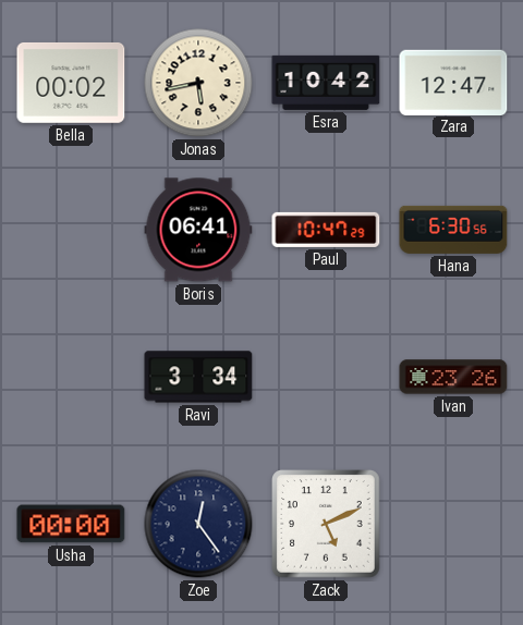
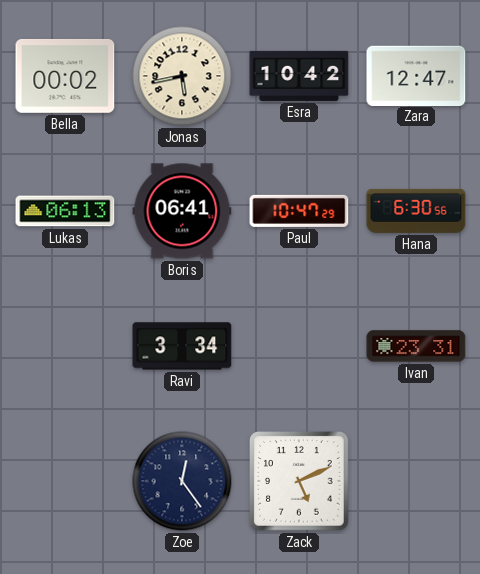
Lukas: none -> 06:13 (65, 211)
Ivan: 23:26 -> 23:31 (416, 346)
Usha: 00:00 -> none (71, 524)
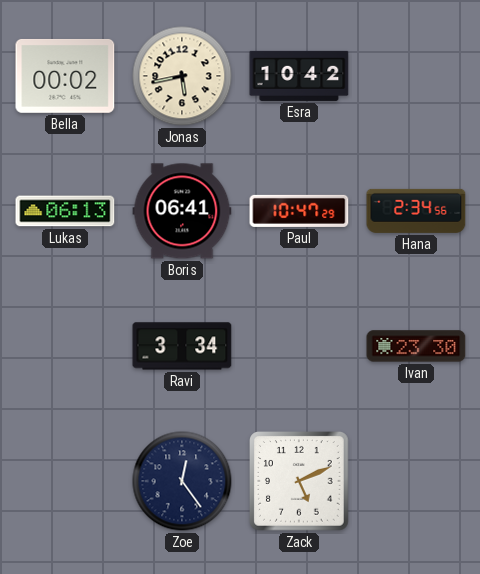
Zara: 12:47 -> none (416, 75)
Hana: 6:30 -> 2:34 (416, 211)
Ivan: 23:31 -> 23:30 (416, 346)
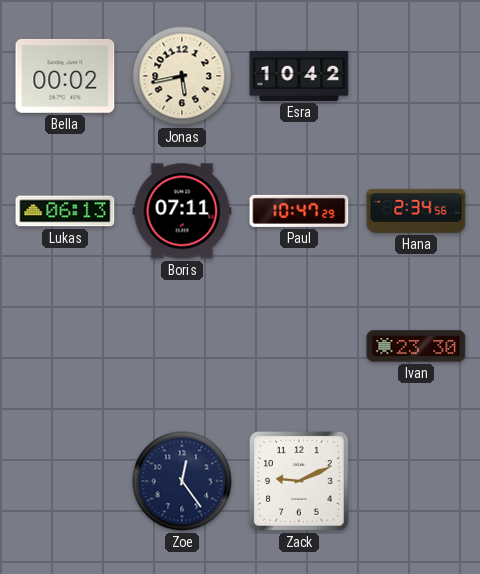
Boris: 06:41 -> 07:11 (182, 211)
Ravi: 3:34 -> none (182, 346)
Zack: 5:11 -> 9:11 (300, 482)
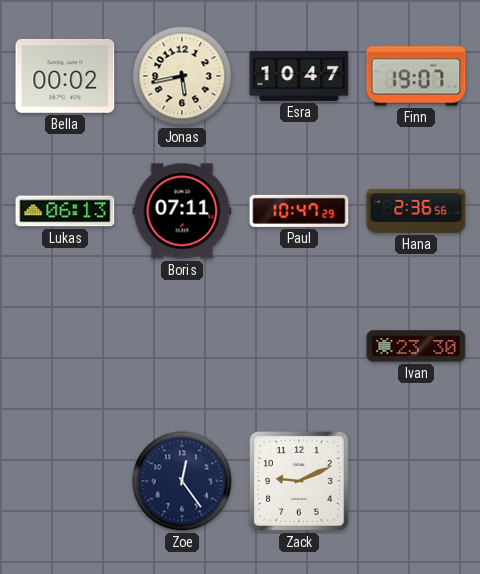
Esra: 10:42 -> 10:47 (299, 76)
Finn: none -> 19:07 (416, 76)
Hana: 2:34 -> 2:36 (416, 211)
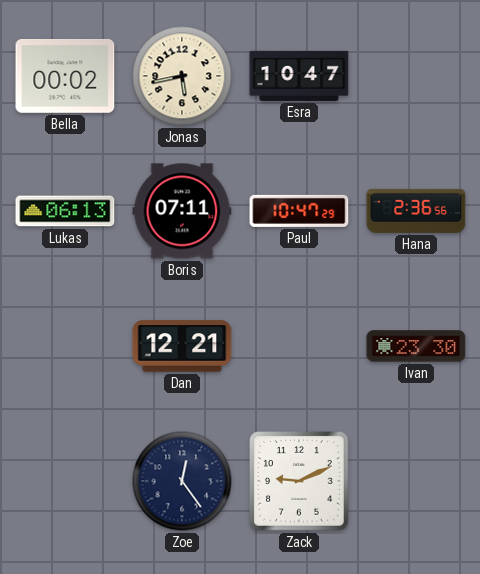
Finn: 19:07 -> none (416, 76)
Dan: none -> 12:21 (182, 346)
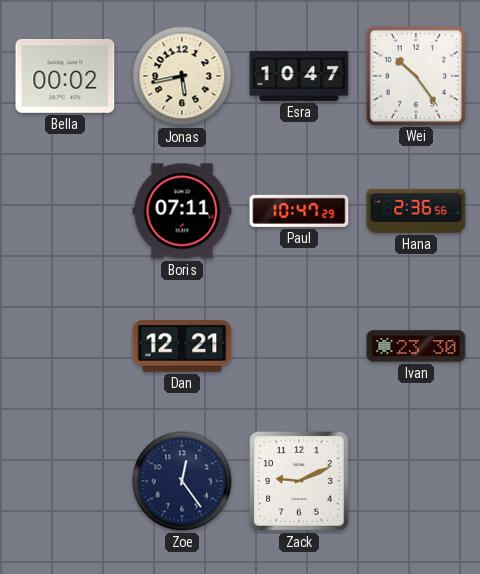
Wei: none -> 10:24 (415, 75)
Lukas: 06:13 -> none (65, 211)
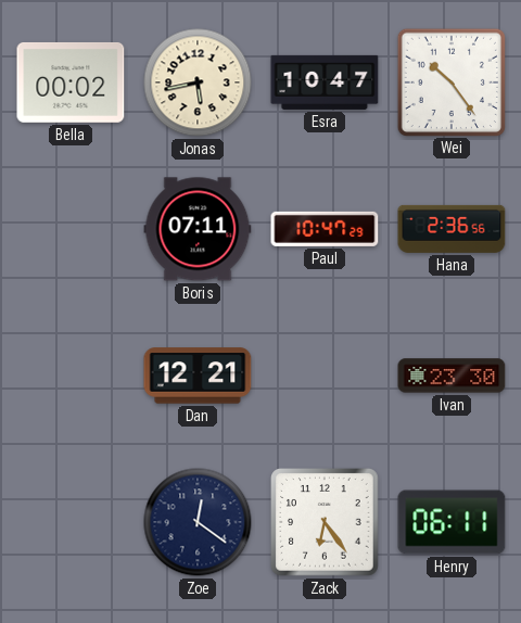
Zoe: 12:24 -> 12:21 (198, 522)
Zack: 9:11 -> 6:24 (326, 523)
Henry: none -> 06:11 (452, 522)
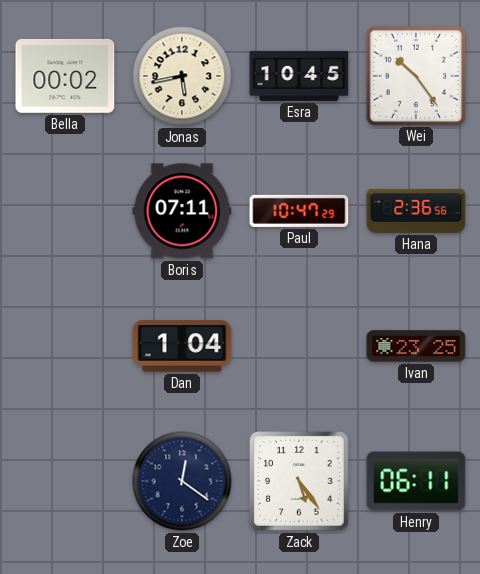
Esra: 10:47 -> 10:45 (299, 76)
Dan: 12:21 -> 1:04 (182, 346)
Ivan: 23:30 -> 23:25 (416, 346)
Zack: 6:24 -> 5:24 (300, 482)
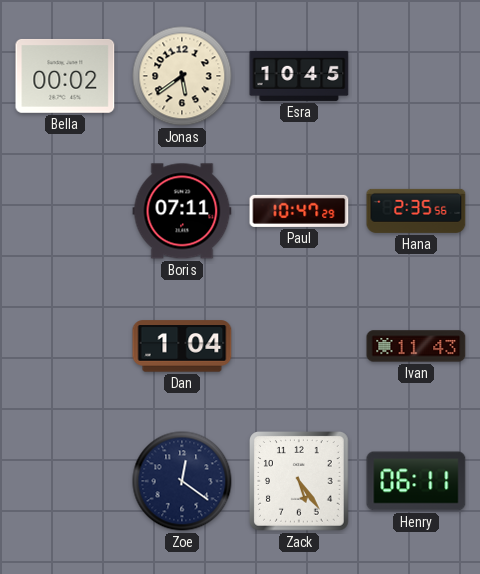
Jonas: 5:43 -> 5:39 (182, 76)
Wei: 10:24 -> none (415, 75)
Hana: 2:36 -> 2:35 (416, 211)
Ivan: 23:25 -> 11:43 (416, 346)
